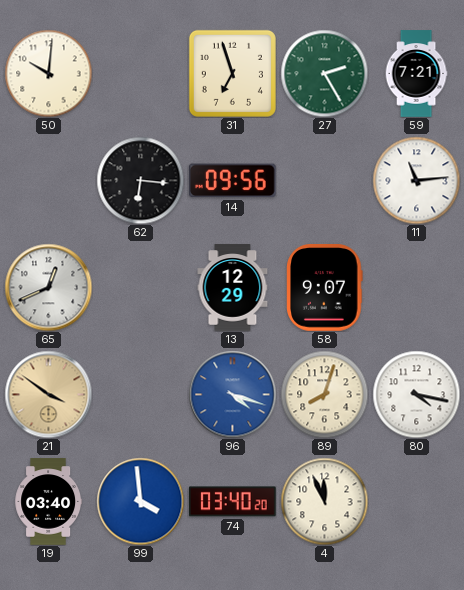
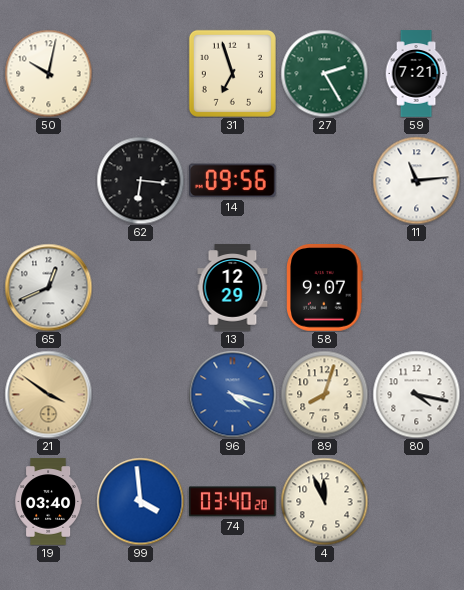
50: 10:01 -> 10:02 (48, 73)
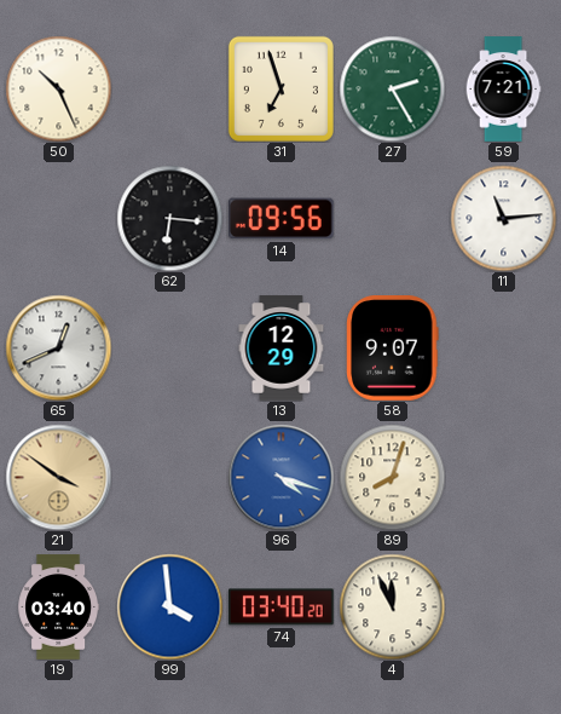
50: 10:02 -> 10:26 (58, 88)
80: 4:17 -> none (416, 394)
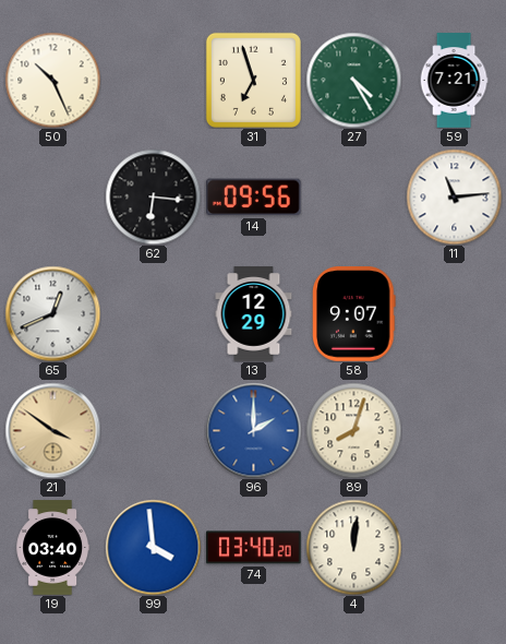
27: 2:25 -> 4:25 (353, 80)
96: 4:18 -> 2:00 (253, 430)
4: 11:56 -> 12:01 (353, 547)
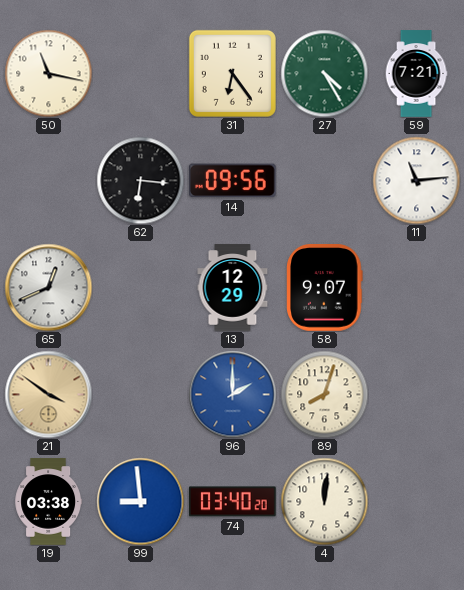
50: 10:26 -> 11:17 (48, 73)
31: 6:57 -> 6:24 (232, 73)
19: 03:40 -> 03:38 (48, 502)
99: 3:59 -> 8:59 (140, 501)
